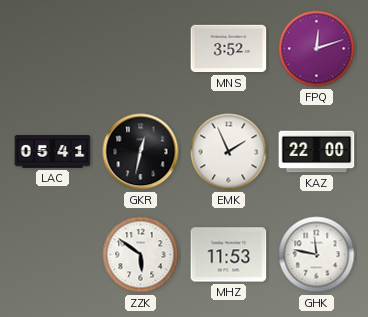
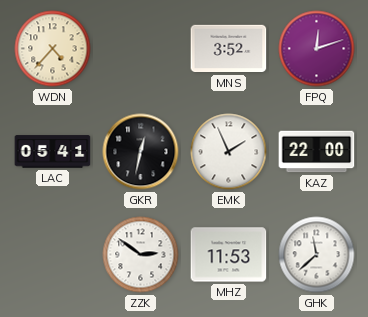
WDN: none -> 4:37 (53, 49)
ZZK: 5:51 -> 2:51 (141, 255)
GHK: 11:47 -> 11:38 (317, 255)
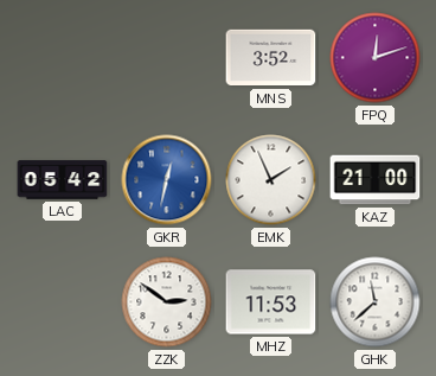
WDN: 4:37 -> none (53, 49)
LAC: 05:41 -> 05:42 (63, 180)
GKR dial: black -> blue (167, 180)
KAZ: 22:00 -> 21:00 (376, 180)
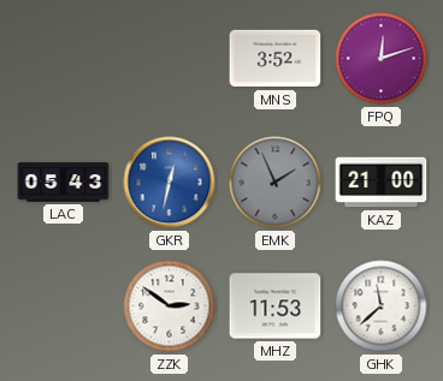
LAC: 05:42 -> 05:43 (64, 183)
EMK dial: white -> grey (276, 183)
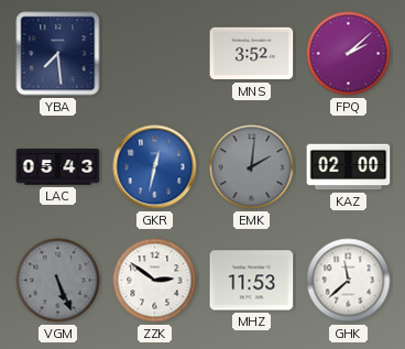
YBA: none -> 7:29 (58, 54)
FPQ: 12:12 -> 2:08 (349, 54)
EMK: 1:56 -> 2:01 (252, 167)
KAZ: 21:00 -> 02:00 (349, 167)
VGM: none -> 5:26 (58, 281)
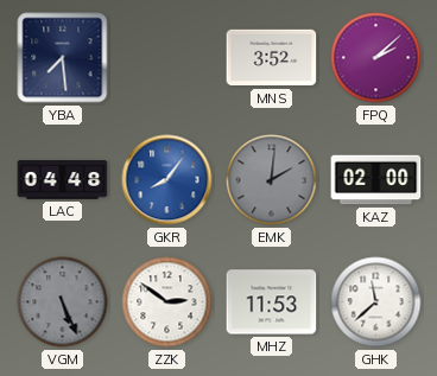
LAC: 05:43 -> 04:48 (63, 180)
GKR: 12:32 -> 8:06 (167, 180)
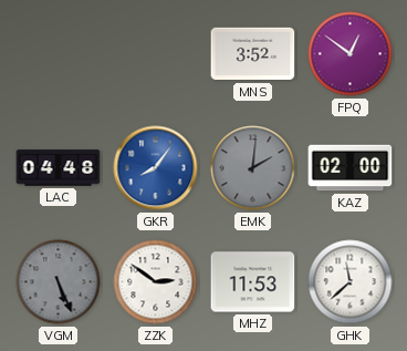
YBA: 7:29 -> none (63, 58)
FPQ: 2:08 -> 12:51 (351, 54)
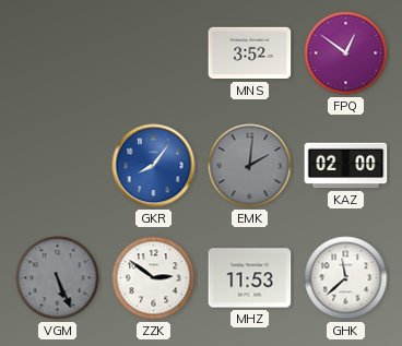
LAC: 04:48 -> none (59, 168)
